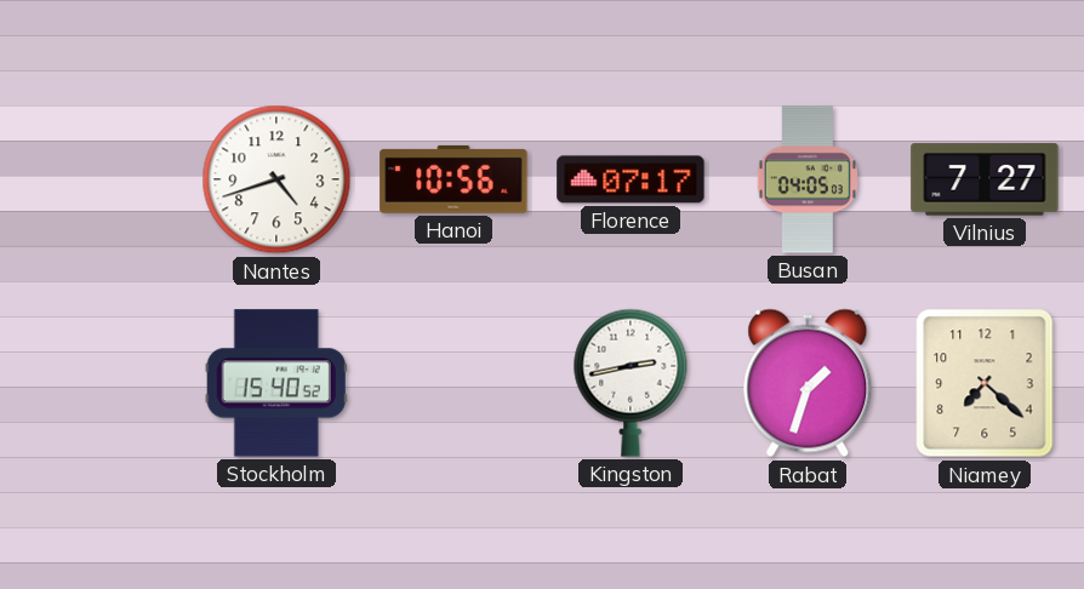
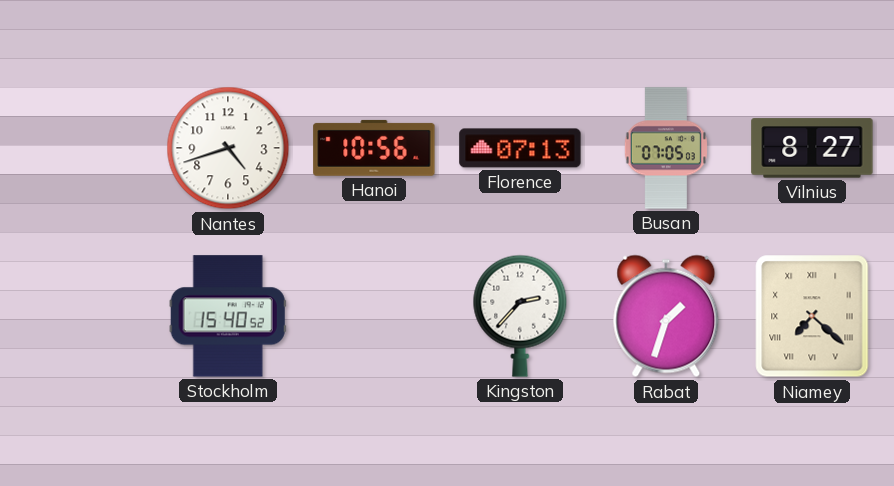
Florence: 07:17 -> 07:13 (520, 148)
Busan: 04:05 -> 07:05 (666, 148)
Vilnius: 7:27 -> 8:27 (812, 148)
Kingston: 2:43 -> 2:37 (520, 316)
Niamey numerals: Arabic -> Roman (812, 316)
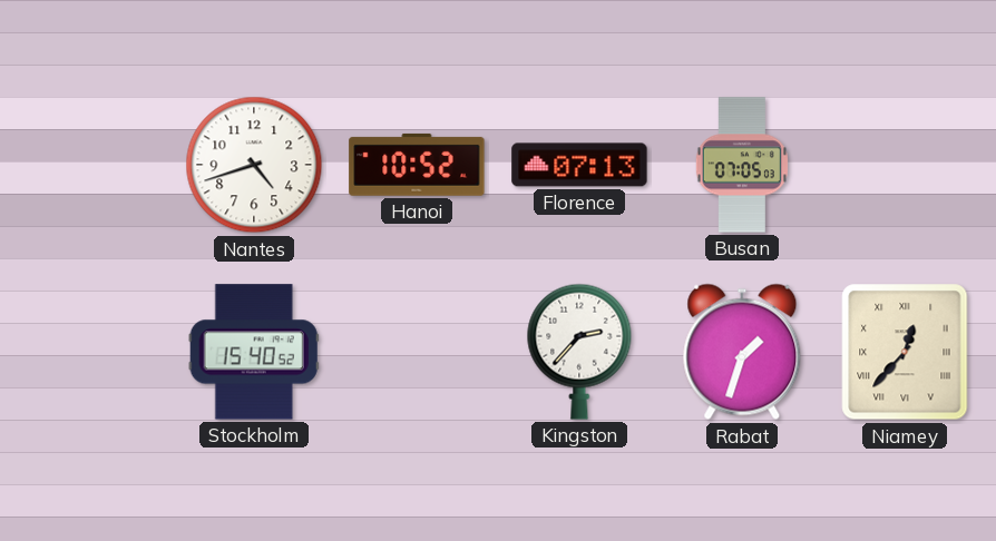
Hanoi: 10:56 -> 10:52 (417, 165)
Vilnius: 8:27 -> none (812, 148)
Niamey: 7:22 -> 12:37 (905, 352)
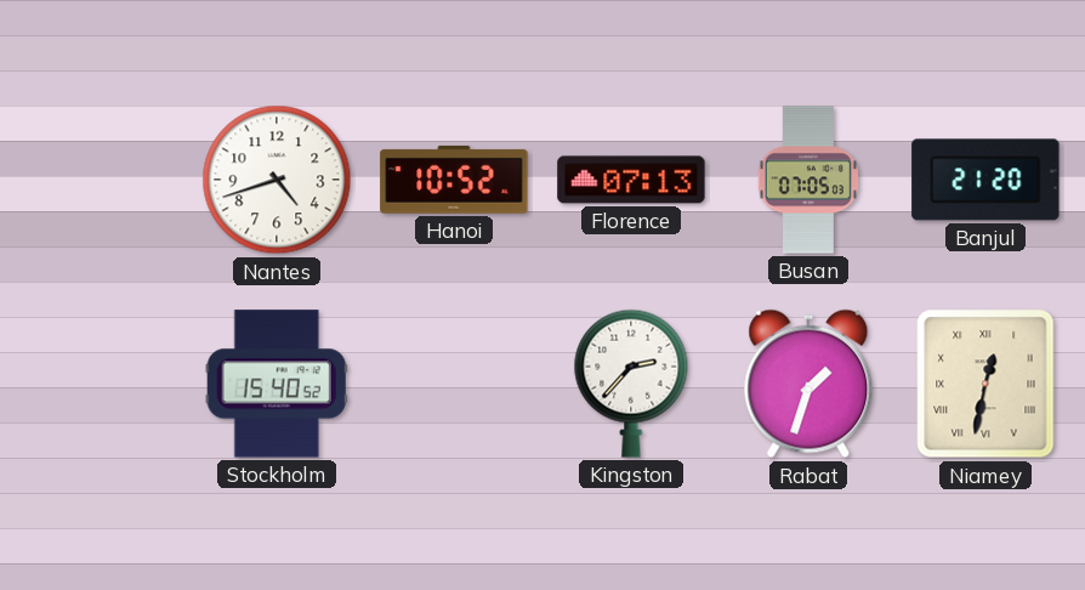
Banjul: none -> 21:20 (985, 180)
Niamey: 12:37 -> 12:32 (985, 384)
